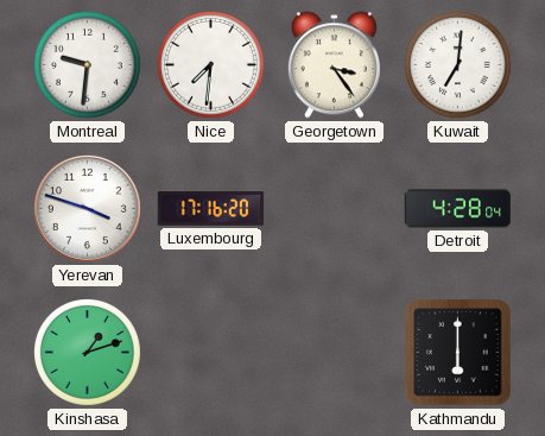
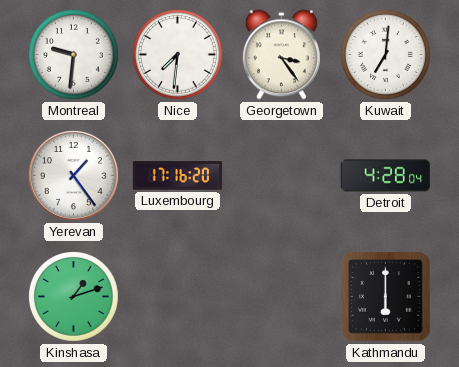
Yerevan: 3:48 -> 1:24 (73, 175)
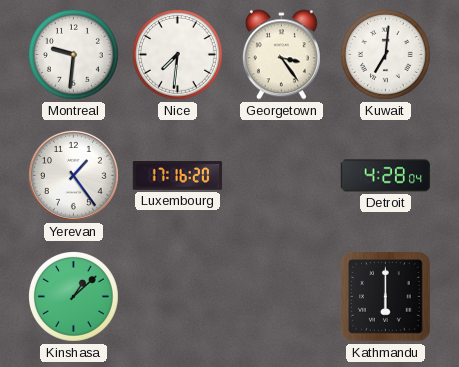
Kinshasa: 1:12 -> 1:08 (74, 297)
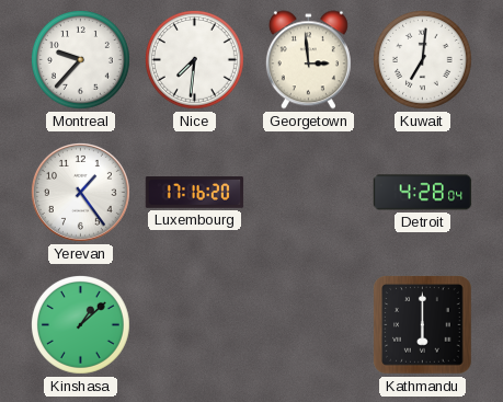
Montreal: 9:31 -> 9:37 (81, 60)
Georgetown: 3:24 -> 2:59 (308, 60)
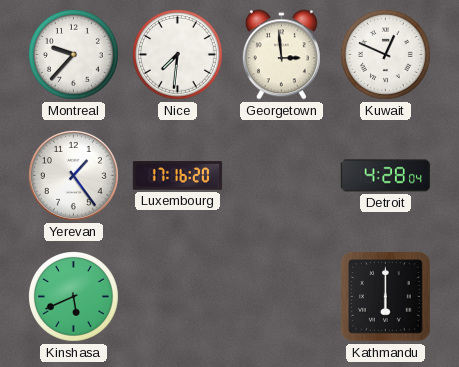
Kuwait: 7:01 -> 12:49 (386, 55)
Kinshasa: 1:08 -> 5:41 (74, 297)
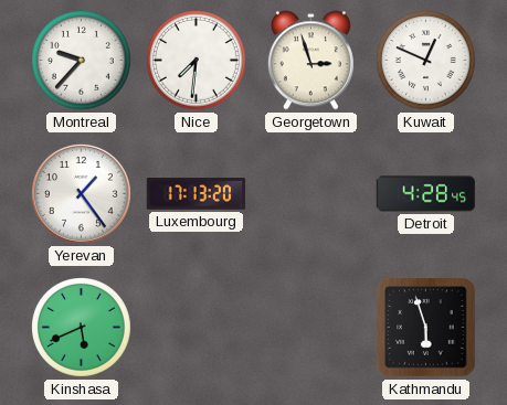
Georgetown: 2:59 -> 2:57 (310, 61)
Luxembourg: 17:16 -> 17:13 (197, 194)
Detroit: 4:28:04 -> 4:28:45 (426, 194)
Kathmandu: 6:00 -> 5:57 (426, 328)
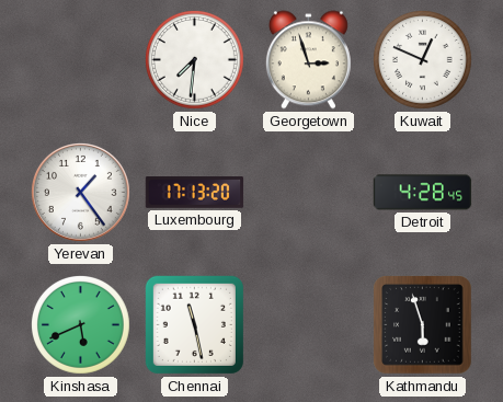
Montreal: 9:37 -> none (82, 61)
Chennai: none -> 11:28 (194, 324)
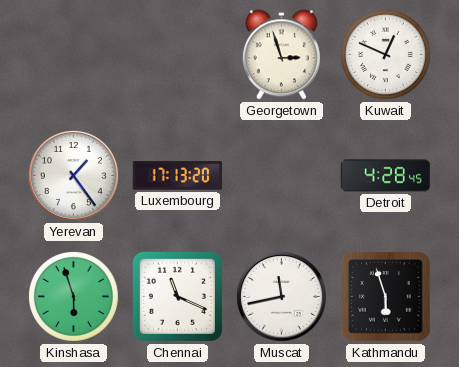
Nice: 7:31 -> none (195, 60)
Kinshasa: 5:41 -> 5:57 (74, 297)
Chennai: 11:28 -> 11:19 (177, 296)
Muscat: none -> 11:43 (281, 296)
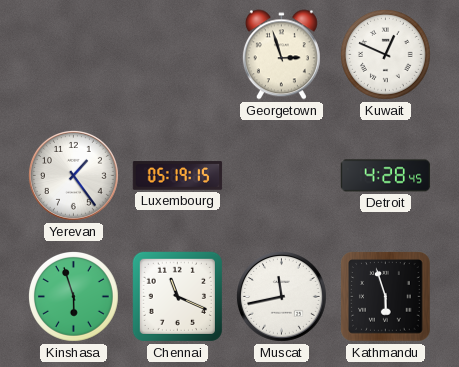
Luxembourg: 17:13 -> 05:19 (178, 176)
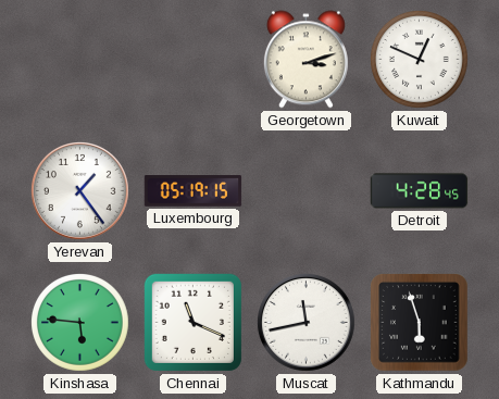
Georgetown: 2:57 -> 3:12 (305, 60)
Kinshasa: 5:57 -> 5:46 (80, 323)
